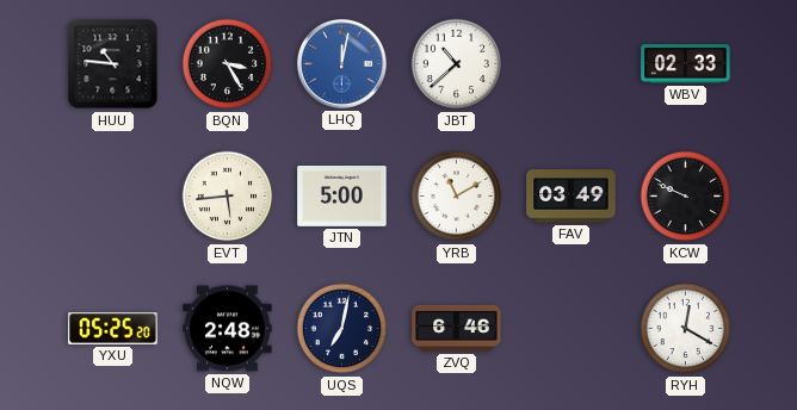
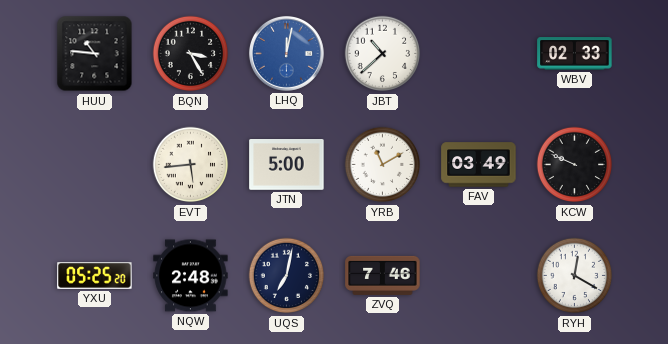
ZVQ: 6:46 -> 7:46 (383, 275)
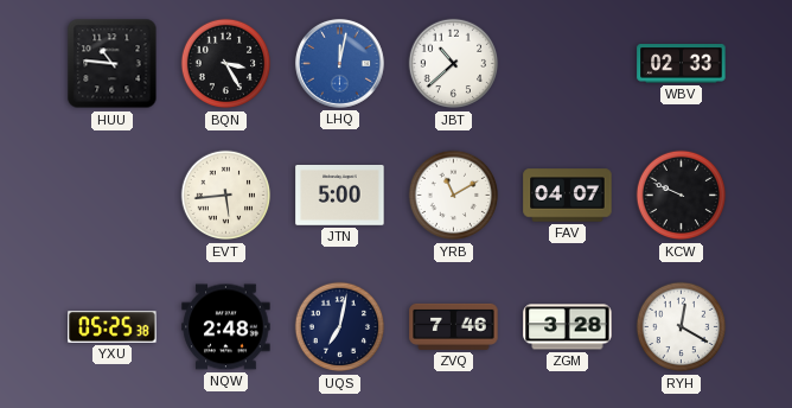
FAV: 03:49 -> 04:07 (568, 196)
YXU: 05:25:20 -> 05:25:38 (113, 327)
ZGM: none -> 3:28 (568, 327)
